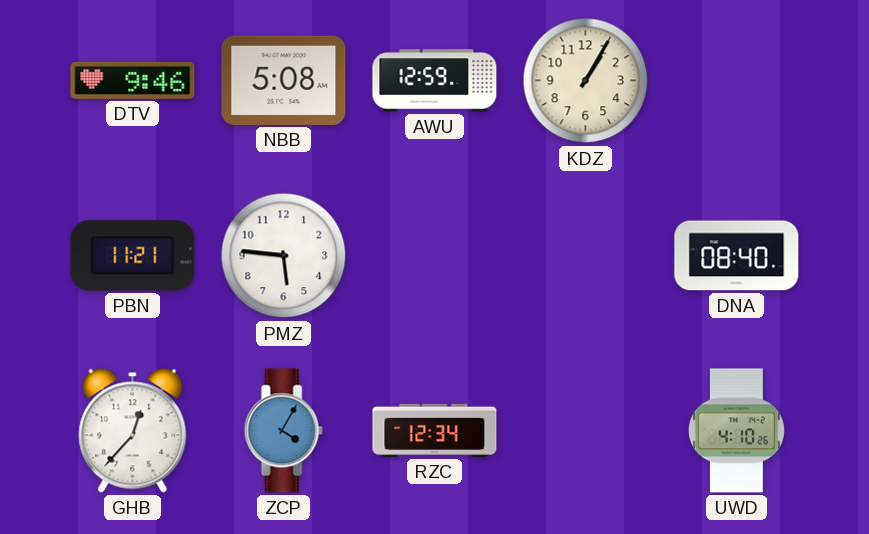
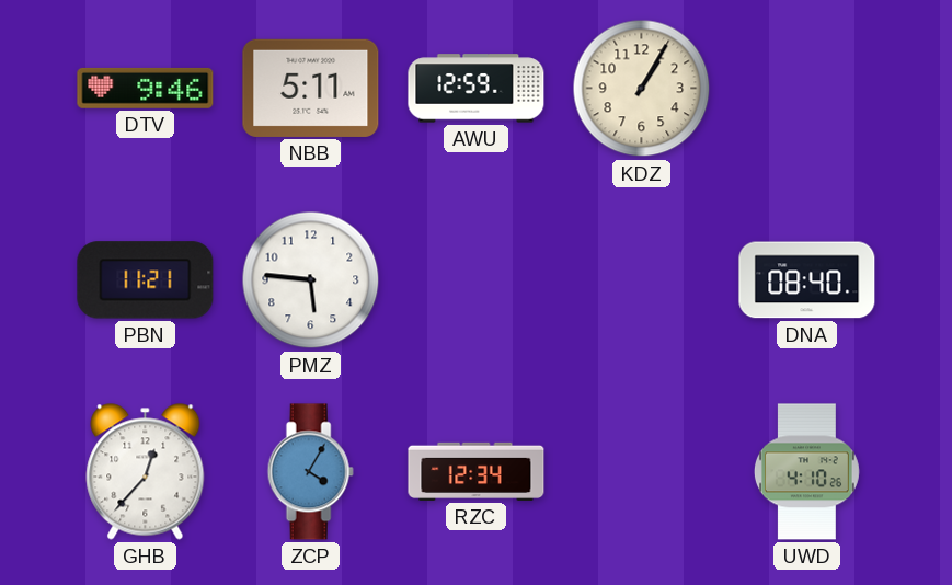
NBB: 5:08 -> 5:11 (311, 88)
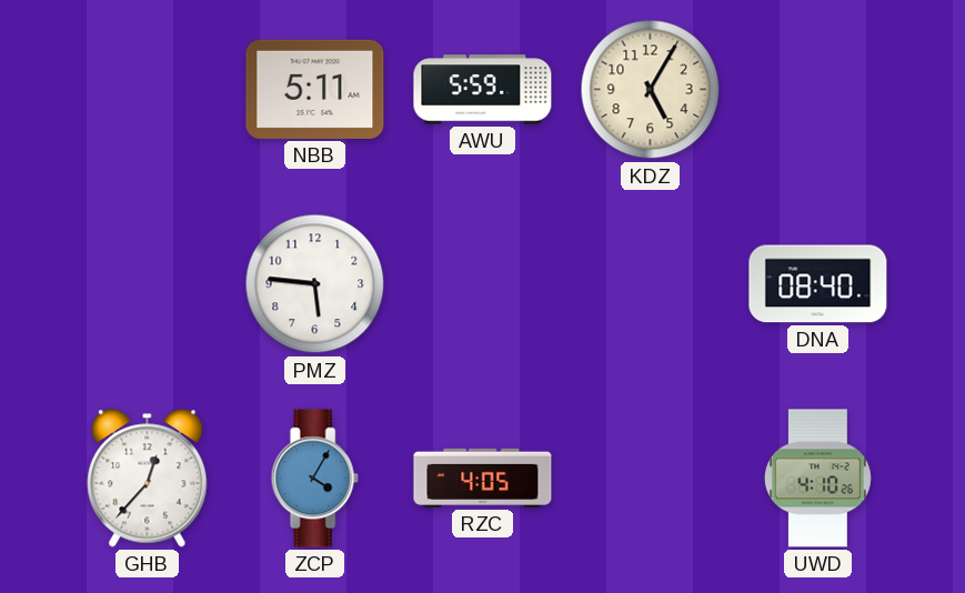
DTV: 9:46 -> none (146, 88)
AWU: 12:59 -> 5:59 (483, 90)
KDZ: 1:05 -> 5:05 (651, 90)
PBN: 11:21 -> none (146, 280)
RZC: 12:34 -> 4:05 (483, 478)
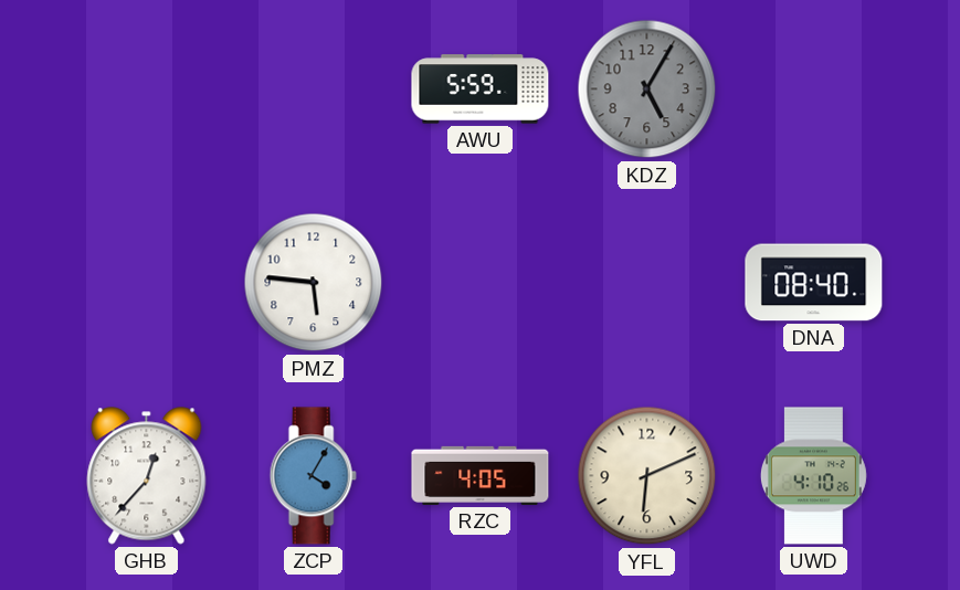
NBB: 5:11 -> none (315, 89)
KDZ dial: cream -> grey (647, 89)
YFL: none -> 6:11 (647, 476)
